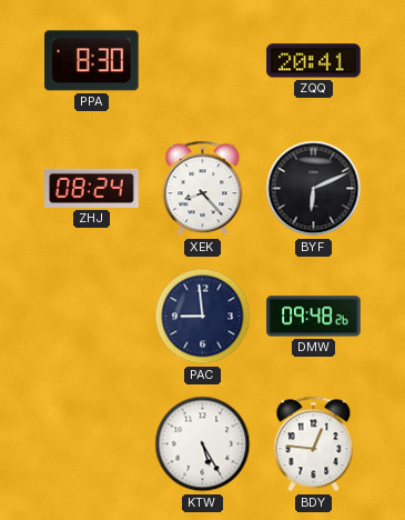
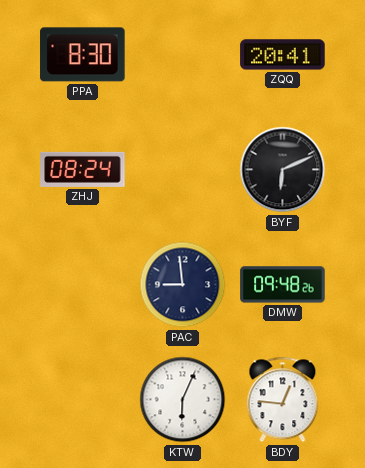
XEK: 8:23 -> none (203, 189)
KTW: 5:25 -> 6:04 (183, 400)
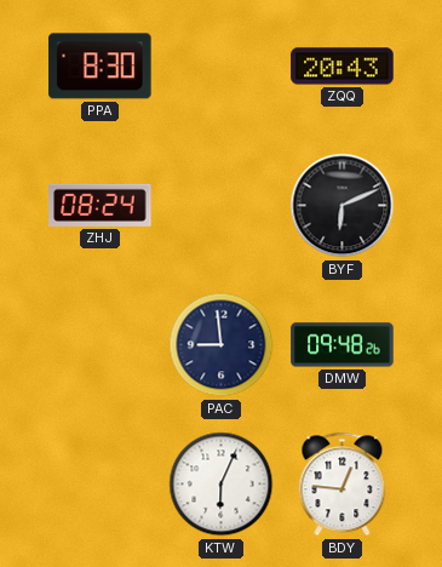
ZQQ: 20:41 -> 20:43 (343, 67)
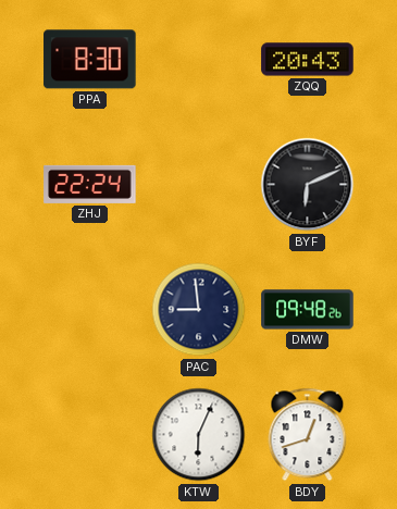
ZHJ: 08:24 -> 22:24 (90, 184)
BDY: 12:46 -> 12:42 (308, 435)
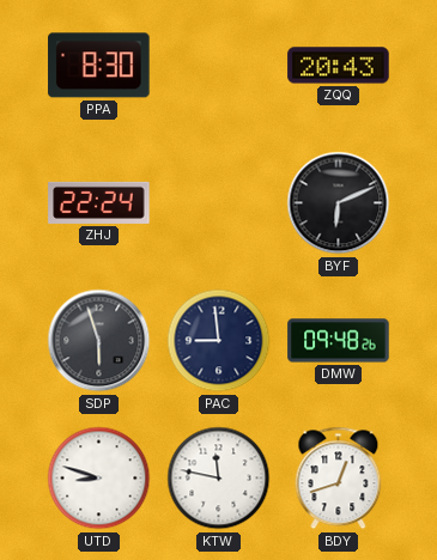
SDP: none -> 5:57 (99, 341)
UTD: none -> 8:48 (99, 479)
KTW: 6:04 -> 11:47 (219, 479)
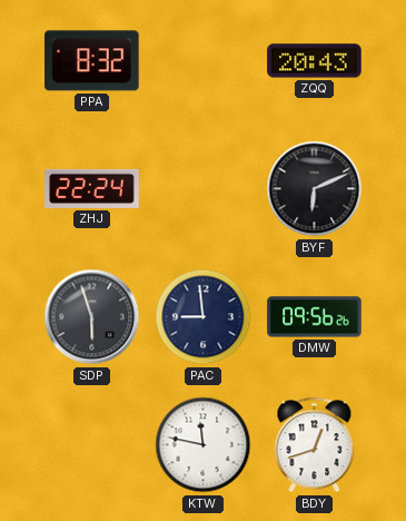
PPA: 8:30 -> 8:32 (92, 61)
DMW: 09:48 -> 09:56 (315, 317)
UTD: 8:48 -> none (99, 479)
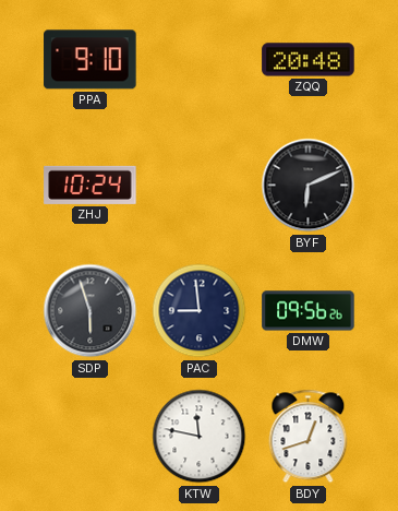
PPA: 8:32 -> 9:10 (91, 60)
ZQQ: 20:43 -> 20:48 (309, 60)
ZHJ: 22:24 -> 10:24 (91, 185)
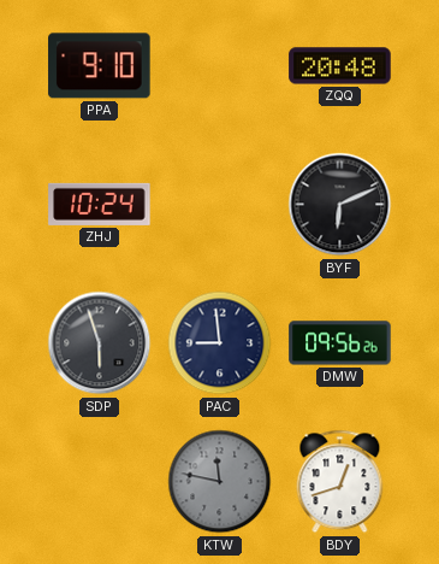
KTW dial: white -> grey (220, 482)
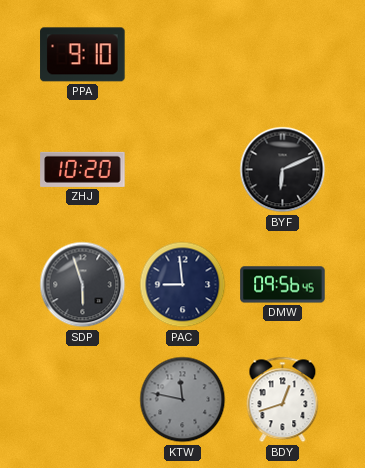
ZQQ: 20:48 -> none (340, 66)
ZHJ: 10:24 -> 10:20 (83, 169)
DMW: 09:56:26 -> 09:56:45 (283, 285)
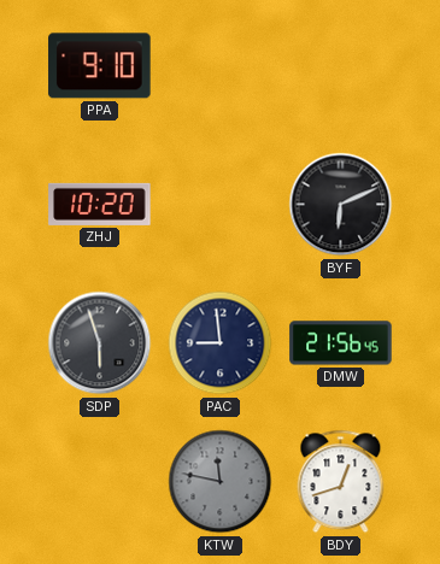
DMW: 09:56 -> 21:56 (341, 343)
